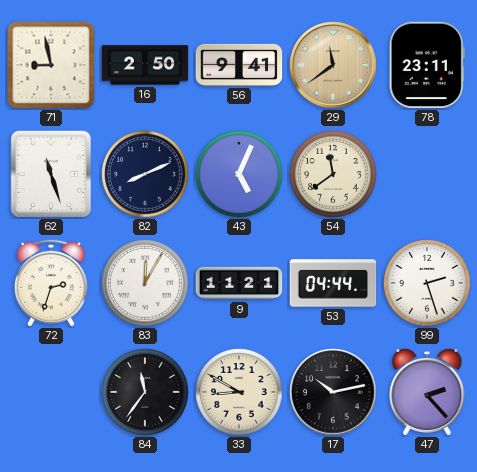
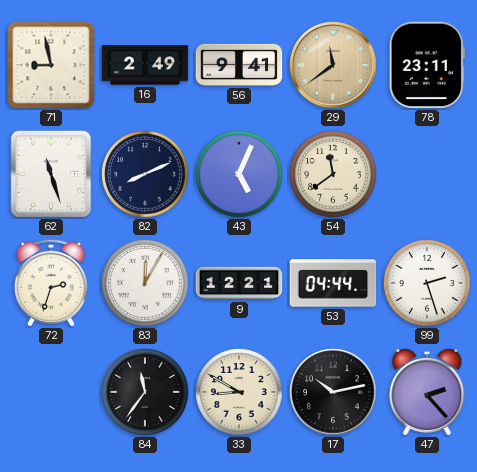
16: 2:50 -> 2:49 (145, 65)
9: 11:21 -> 12:21 (239, 283)
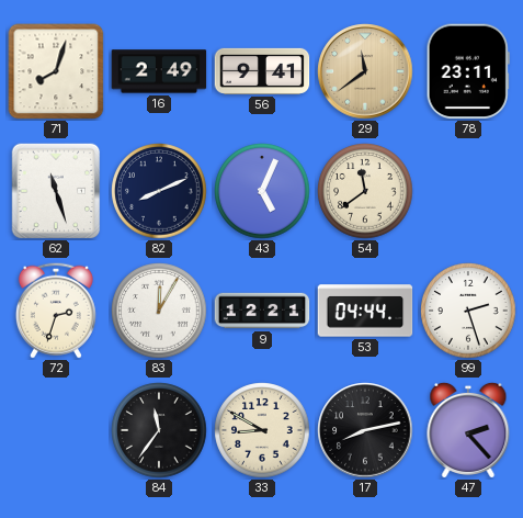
71: 8:58 -> 8:03 (56, 71)
17: 10:13 -> 8:13 (365, 430)
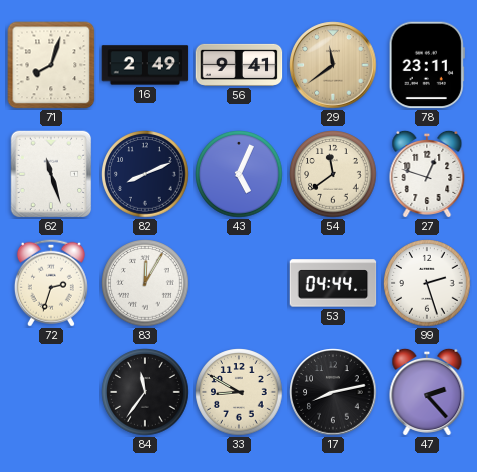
27: none -> 12:48 (427, 173)
9: 12:21 -> none (262, 311)
